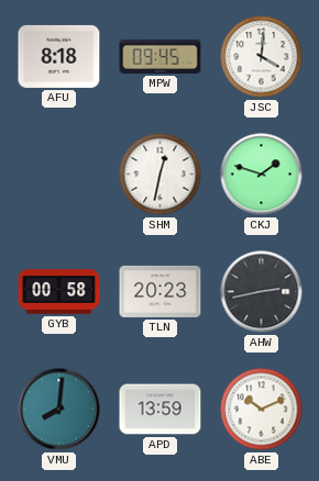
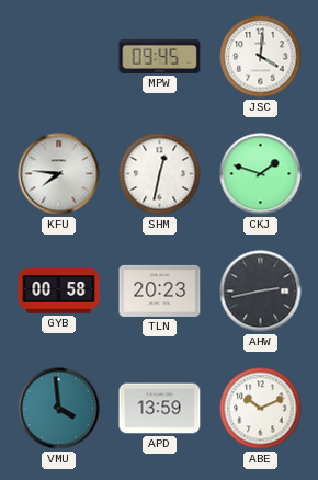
AFU: 8:18 -> none (59, 56)
KFU: none -> 7:46 (59, 174)
VMU: 8:01 -> 3:59 (59, 409)
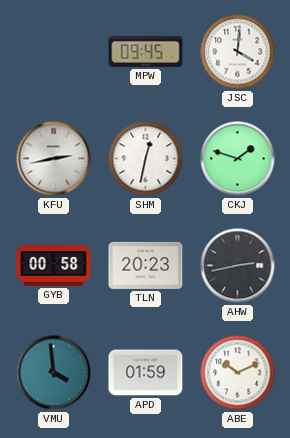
KFU: 7:46 -> 2:43 (54, 159)
APD: 13:59 -> 01:59 (146, 373)
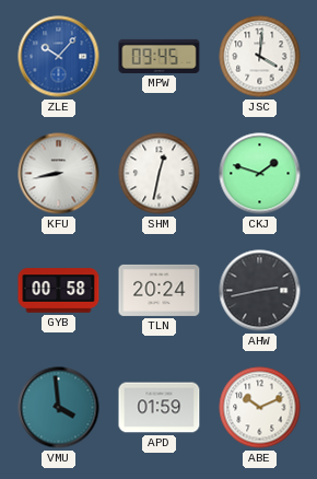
ZLE: none -> 10:07 (59, 57)
KFU: 2:43 -> 8:43 (59, 174)
TLN: 20:23 -> 20:24 (160, 290)
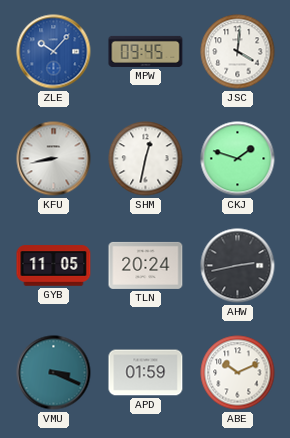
GYB: 00:58 -> 11:05 (54, 266)
VMU: 3:59 -> 3:19 (54, 373)
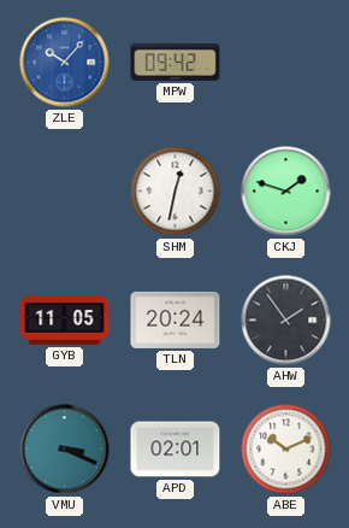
MPW: 09:45 -> 09:42 (176, 61)
JSC: 4:01 -> none (238, 52)
KFU: 8:43 -> none (54, 159)
AHW: 2:43 -> 1:54 (286, 321)
APD: 01:59 -> 02:01 (176, 450)
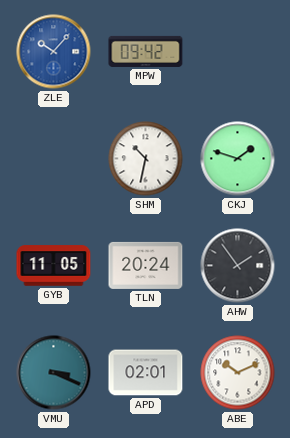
SHM: 12:32 -> 10:32 (146, 159)
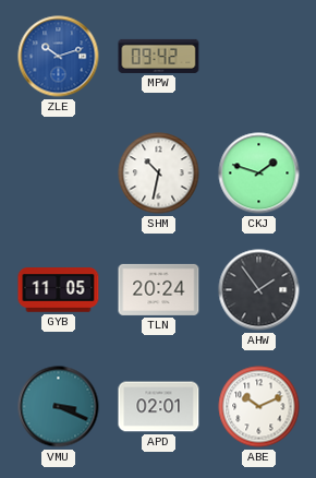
ZLE: 10:07 -> 10:12 (59, 57)
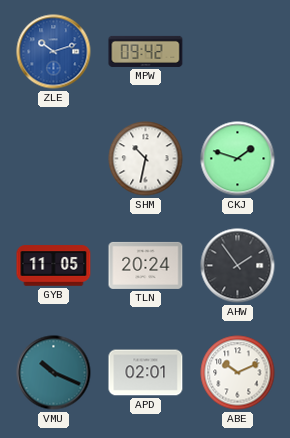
VMU: 3:19 -> 10:19 (54, 373)
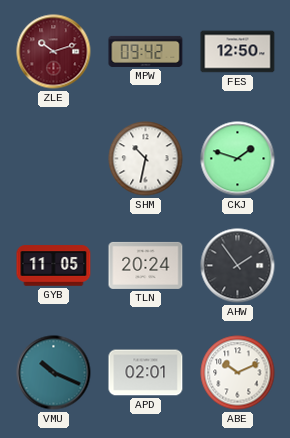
ZLE dial: blue -> burgundy (54, 52)
FES: none -> 12:50 (238, 52)
